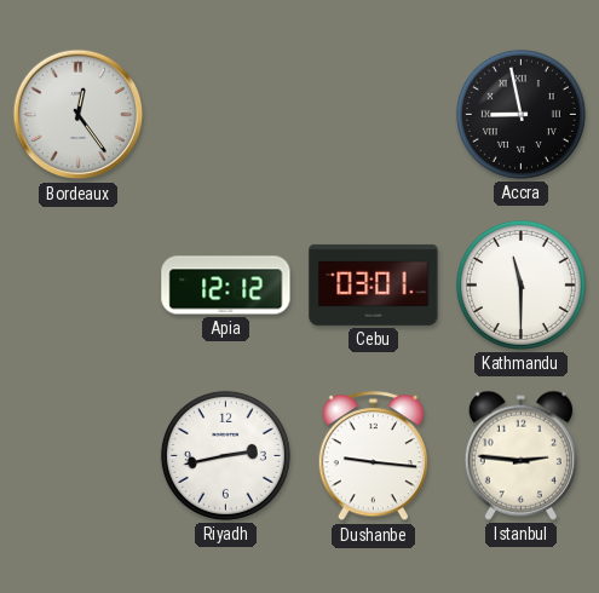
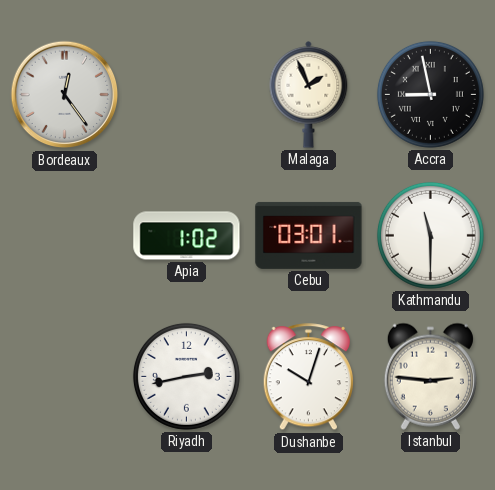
Malaga: none -> 1:56 (309, 95)
Apia: 12:12 -> 1:02 (187, 236)
Dushanbe: 9:16 -> 10:03 (308, 377)
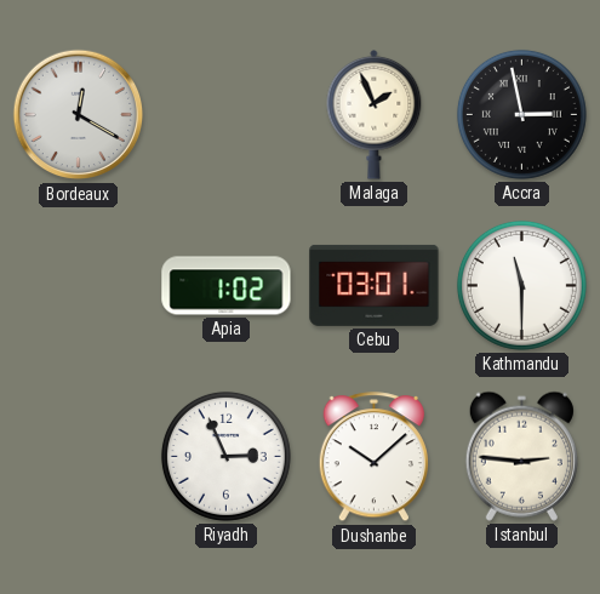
Bordeaux: 12:24 -> 12:20 (79, 115)
Accra: 8:58 -> 2:58 (521, 114)
Riyadh: 2:43 -> 2:56 (225, 456)
Dushanbe: 10:03 -> 10:08 (373, 457)
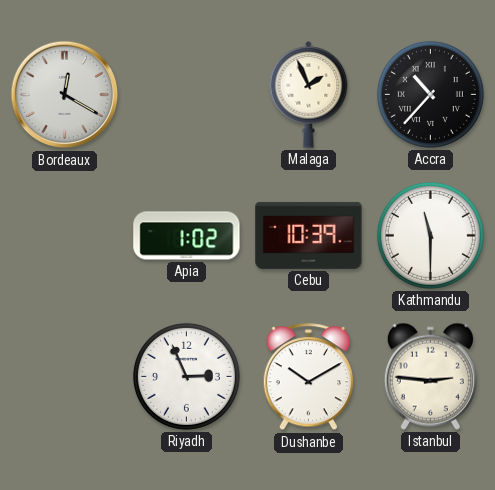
Accra: 2:58 -> 10:37 (430, 94)
Cebu: 03:01 -> 10:39 (309, 235)
Dushanbe: 10:08 -> 10:10 (308, 377)
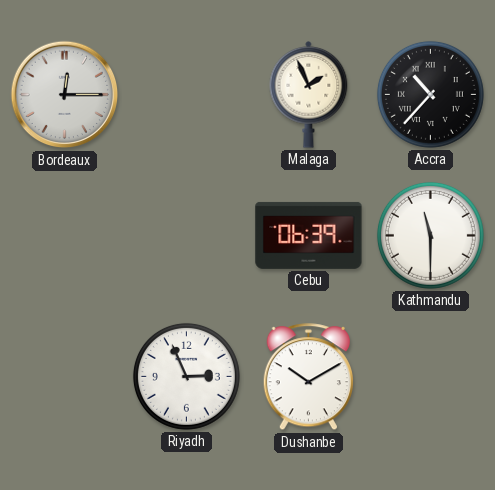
Bordeaux: 12:20 -> 12:15 (65, 95)
Apia: 1:02 -> none (187, 236)
Cebu: 10:39 -> 06:39 (309, 235)
Istanbul: 2:46 -> none (430, 376)
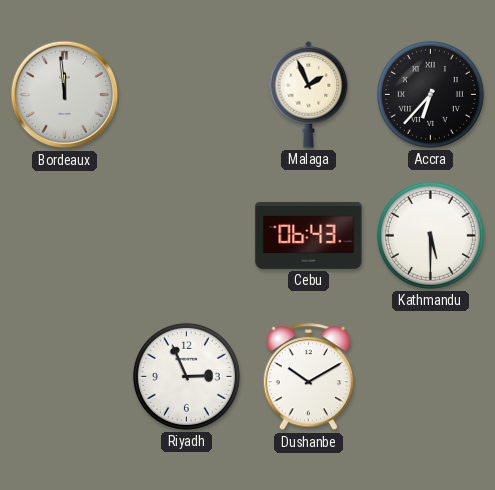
Bordeaux: 12:15 -> 11:59 (65, 95)
Accra: 10:37 -> 6:37 (430, 94)
Cebu: 06:39 -> 06:43 (309, 235)
Kathmandu: 11:30 -> 5:30 (430, 235)
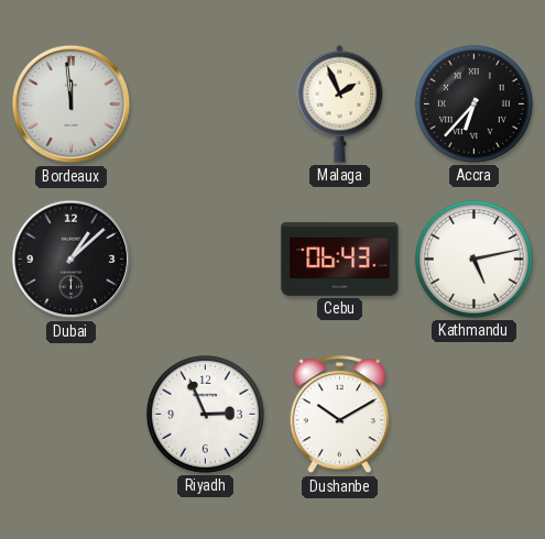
Dubai: none -> 1:08 (72, 260)
Kathmandu: 5:30 -> 5:13 (473, 258)
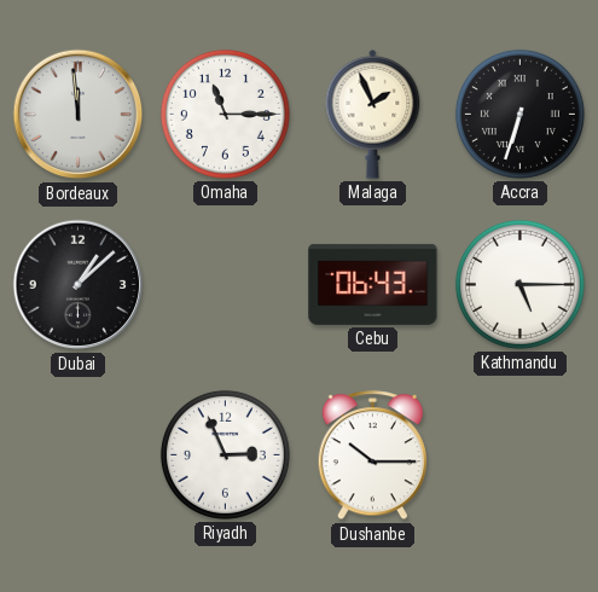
Omaha: none -> 11:15 (225, 114)
Accra: 6:37 -> 6:33 (519, 114)
Kathmandu: 5:13 -> 5:15 (519, 284)
Dushanbe: 10:10 -> 10:15 (372, 455)
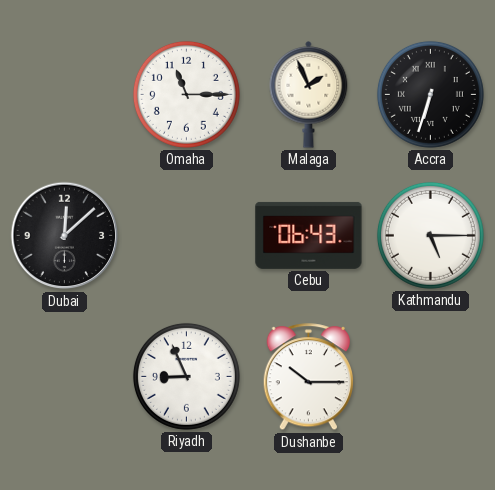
Bordeaux: 11:59 -> none (79, 115)
Dubai: 1:08 -> 12:08 (65, 236)
Riyadh: 2:56 -> 8:56 (186, 376)
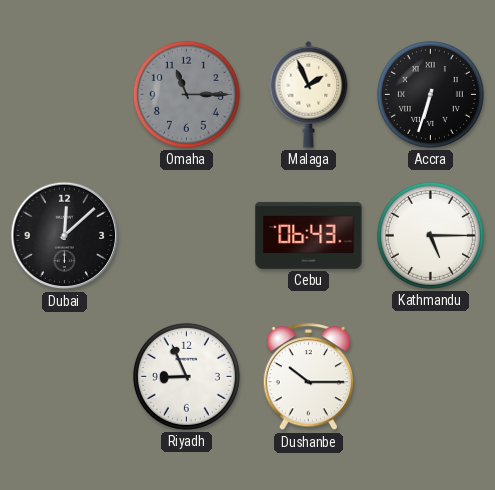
Omaha dial: white -> grey (186, 94)
